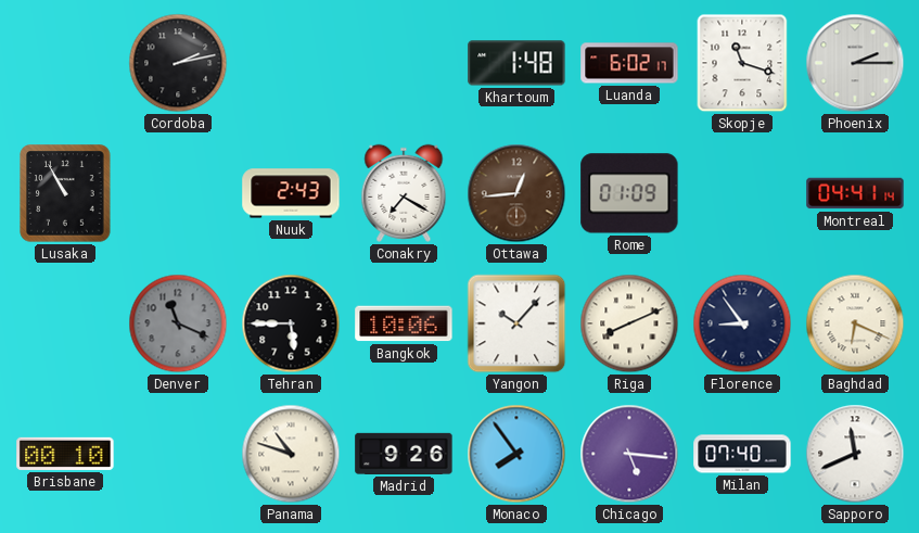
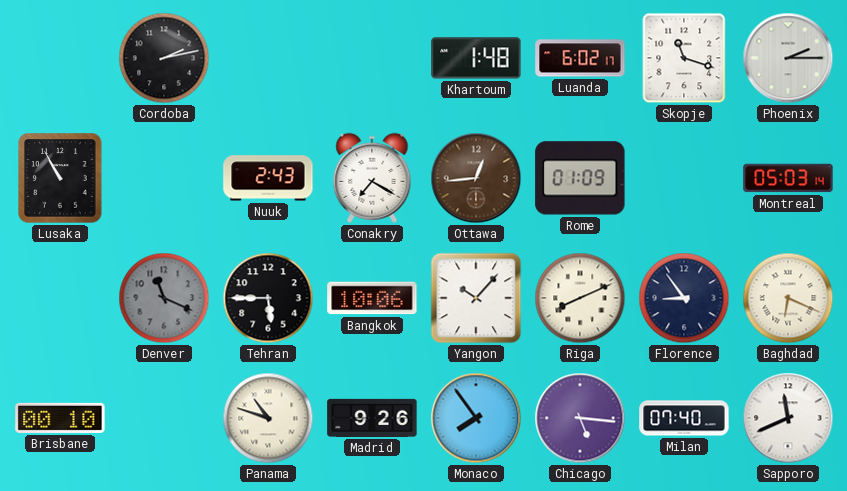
Montreal: 04:41 -> 05:03 (788, 178)
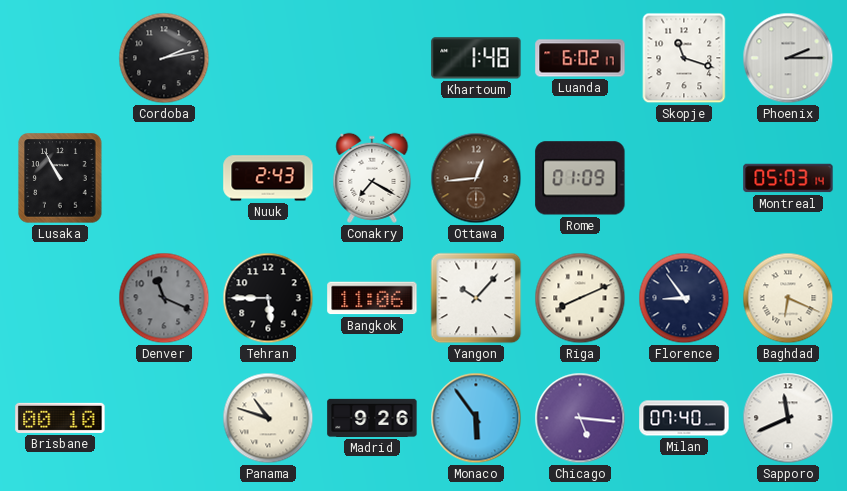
Bangkok: 10:06 -> 11:06 (372, 298)
Monaco: 7:54 -> 5:54 (476, 418)
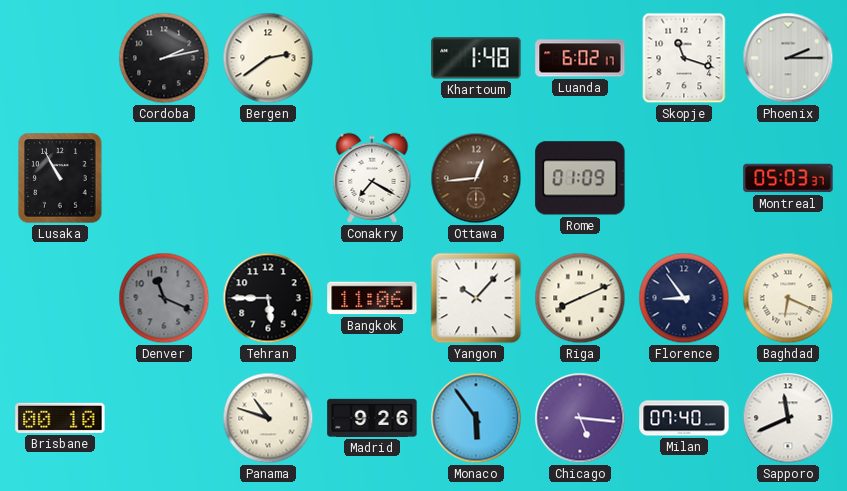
Bergen: none -> 2:39 (268, 58)
Nuuk: 2:43 -> none (268, 178)
Montreal: 05:03:14 -> 05:03:37 (788, 178)
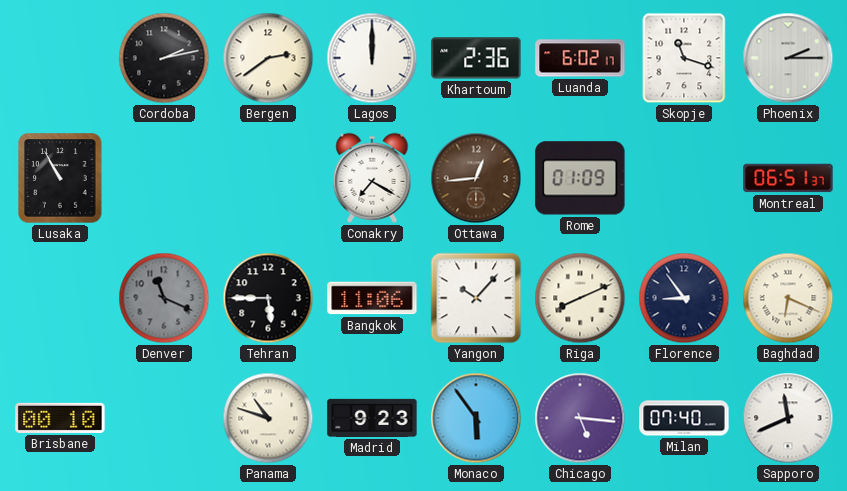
Lagos: none -> 12:00 (372, 58)
Khartoum: 1:48 -> 2:36 (476, 58)
Montreal: 05:03 -> 06:51 (788, 178)
Madrid: 9:26 -> 9:23 (372, 418)
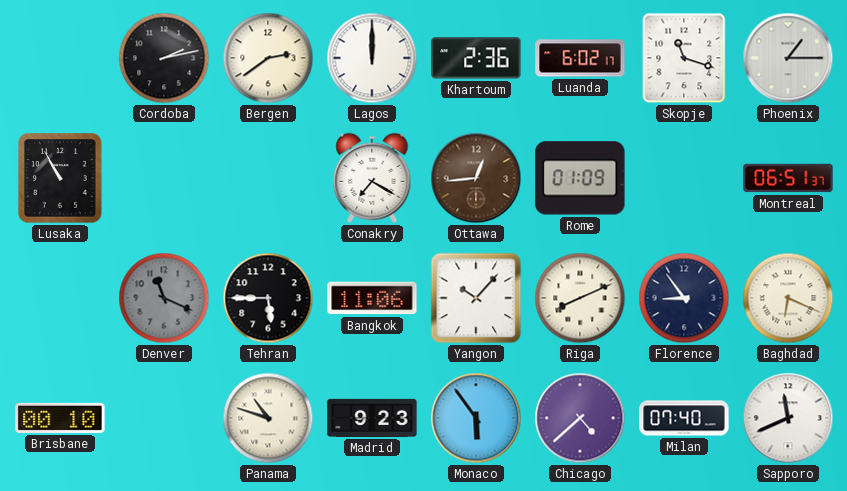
Phoenix: 2:15 -> 1:15 (788, 58)
Chicago: 5:16 -> 4:38 (580, 418)
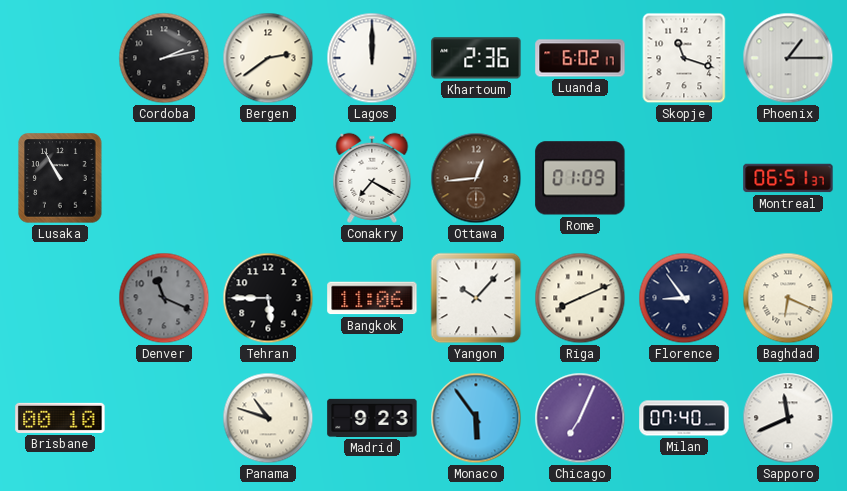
Chicago: 4:38 -> 7:04 (580, 418)
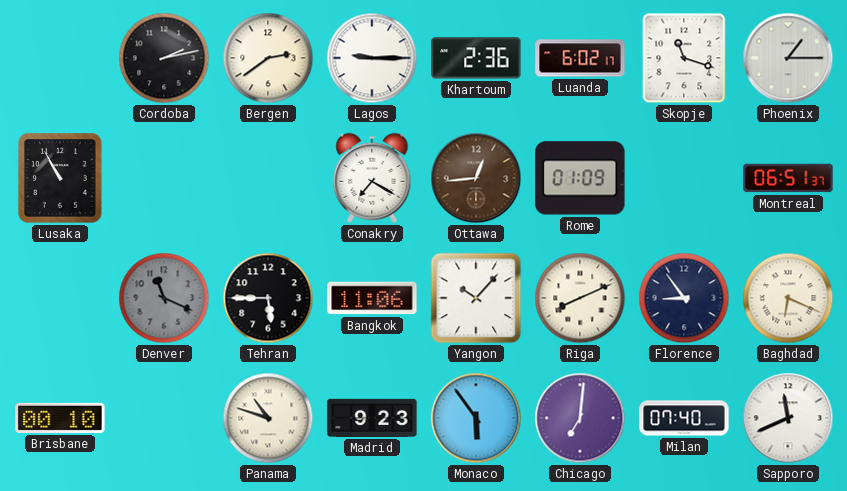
Lagos: 12:00 -> 9:15 (372, 58)
Chicago: 7:04 -> 7:01 (580, 418)
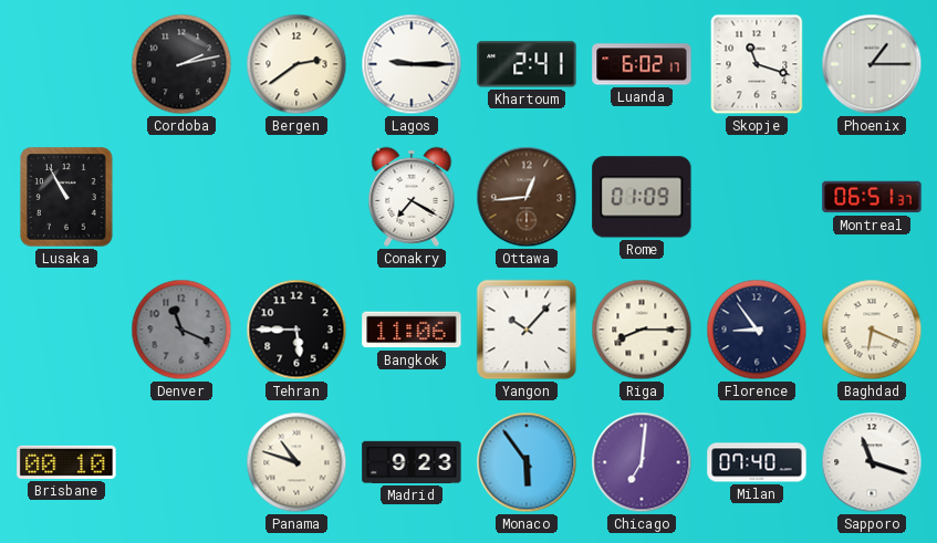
Khartoum: 2:36 -> 2:41 (527, 64)
Riga: 8:11 -> 8:15 (642, 330)
Sapporo: 11:41 -> 11:18 (872, 462)
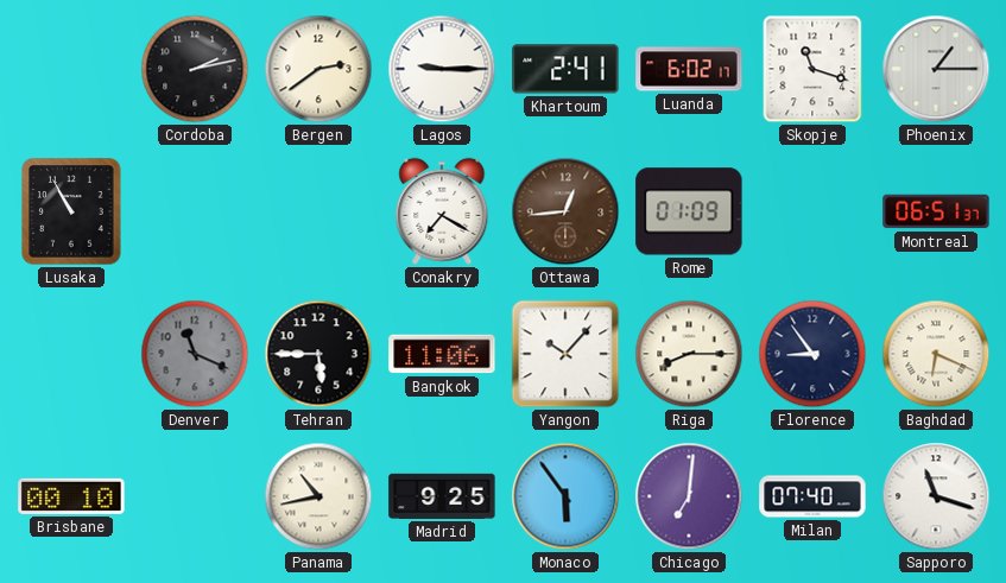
Panama: 10:48 -> 10:43 (318, 496)
Madrid: 9:23 -> 9:25 (442, 496)
